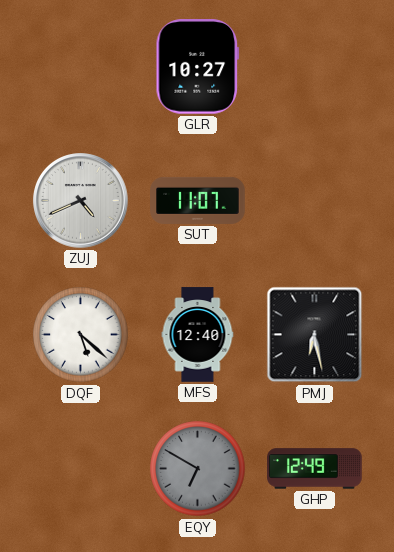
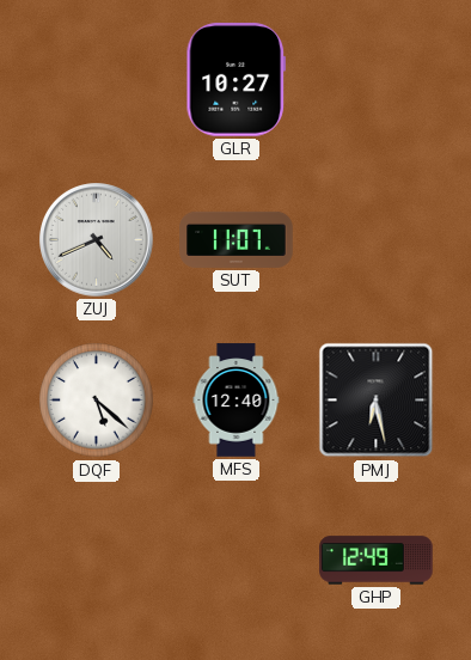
EQY: 6:50 -> none (198, 469)
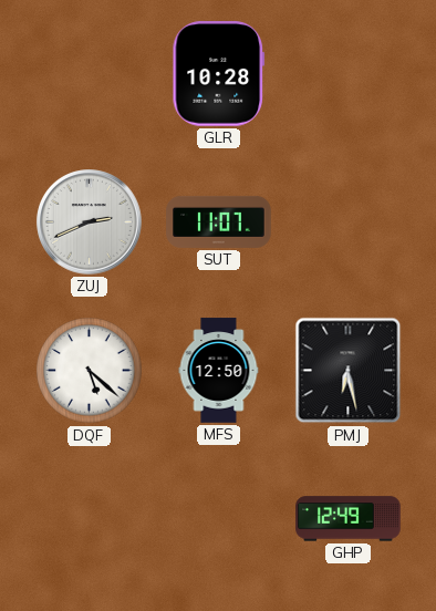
GLR: 10:27 -> 10:28 (219, 74)
ZUJ: 4:41 -> 2:41 (90, 222)
MFS: 12:40 -> 12:50 (219, 371)
